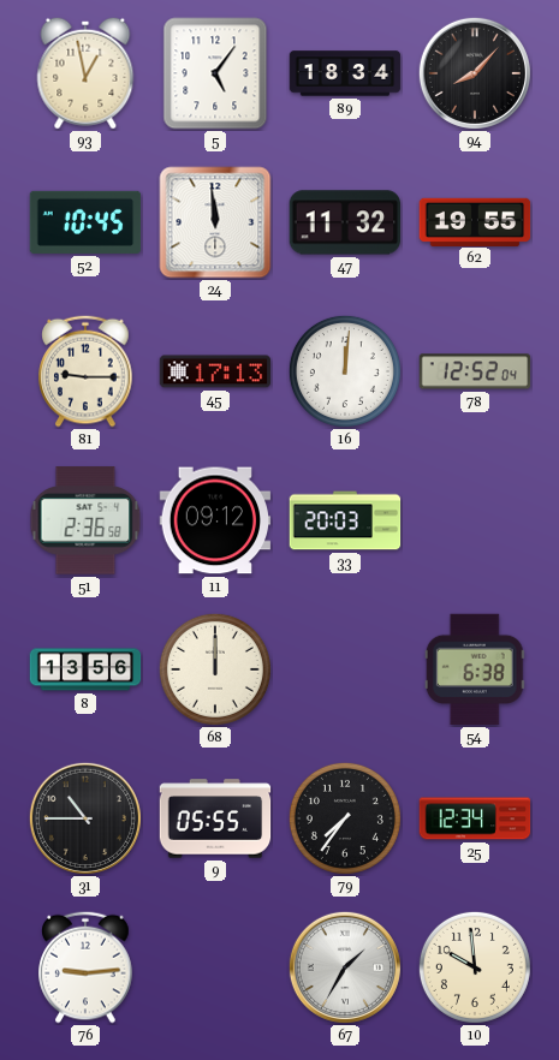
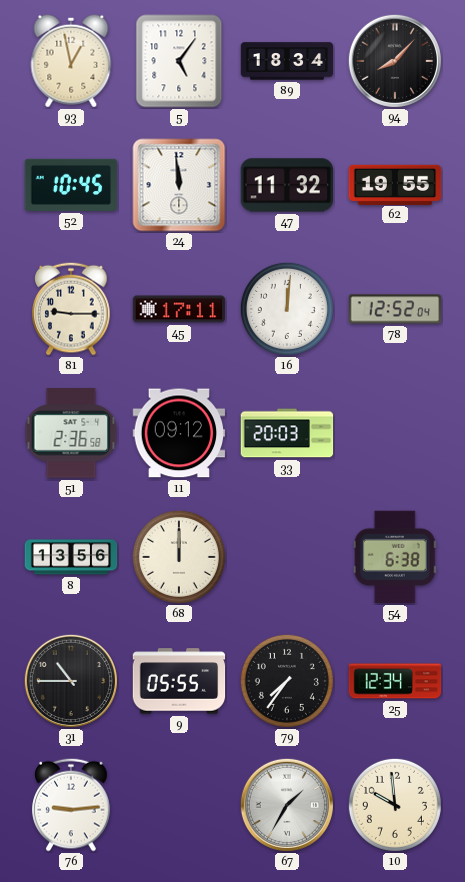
45: 17:13 -> 17:11 (179, 309)
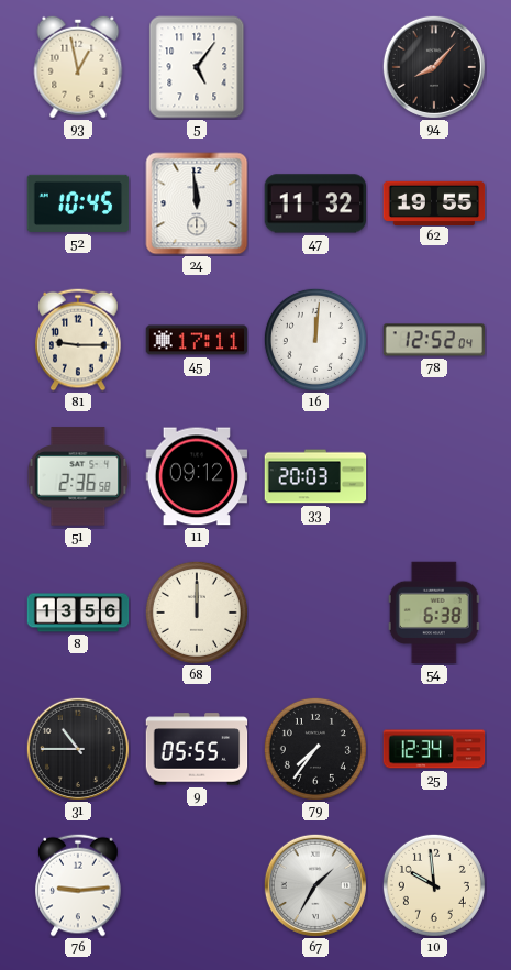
89: 18:34 -> none (287, 61)
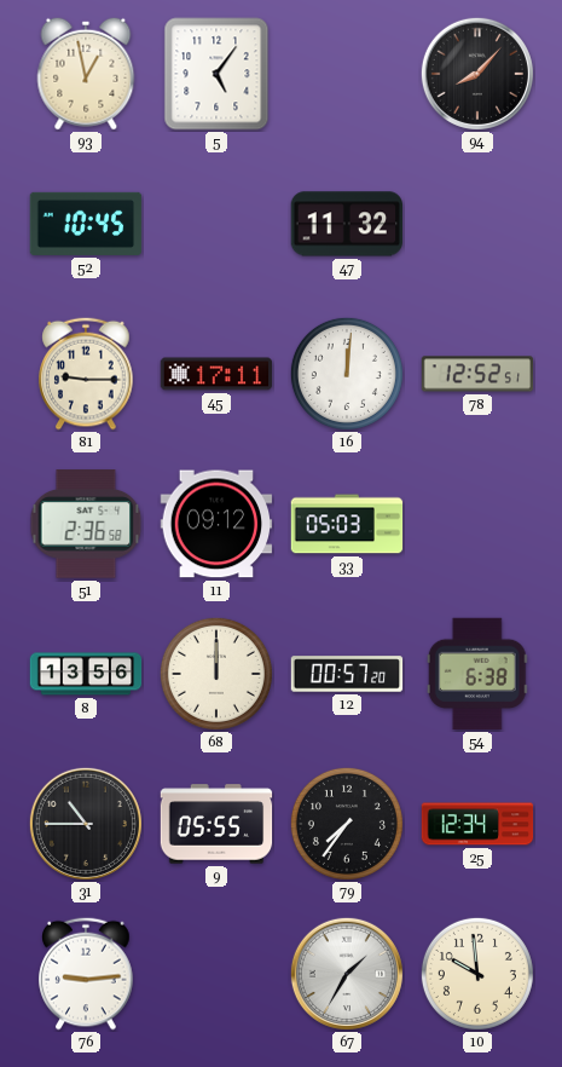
24: 11:59 -> none (197, 203)
62: 19:55 -> none (434, 202)
78: 12:52:04 -> 12:52:51 (477, 374)
33: 20:03 -> 05:03 (347, 524)
12: none -> 00:57 (347, 674)
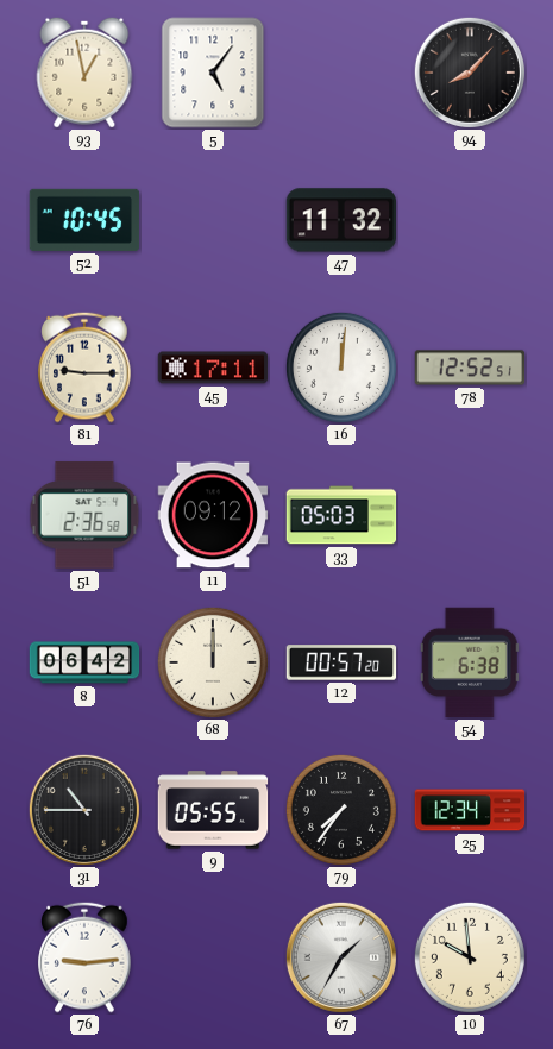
8: 13:56 -> 06:42 (84, 662)
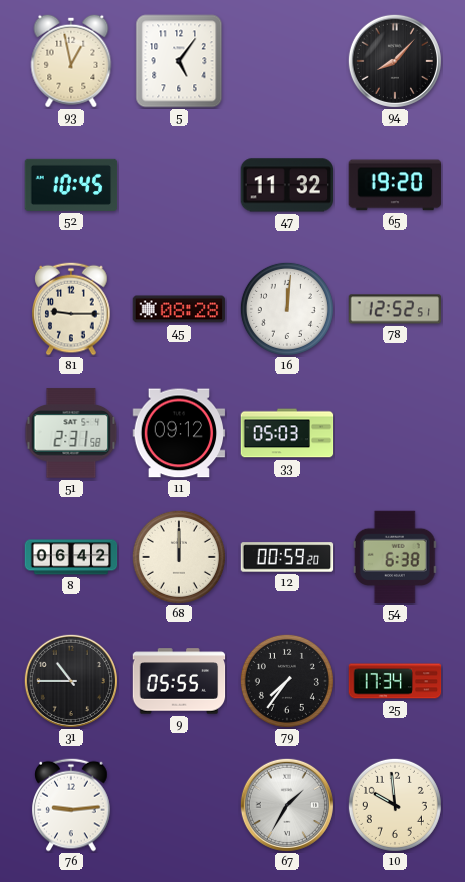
65: none -> 19:20 (395, 185)
45: 17:11 -> 08:28 (179, 309)
51: 2:36 -> 2:31 (71, 433)
12: 00:57 -> 00:59 (287, 557)
25: 12:34 -> 17:34 (395, 681)
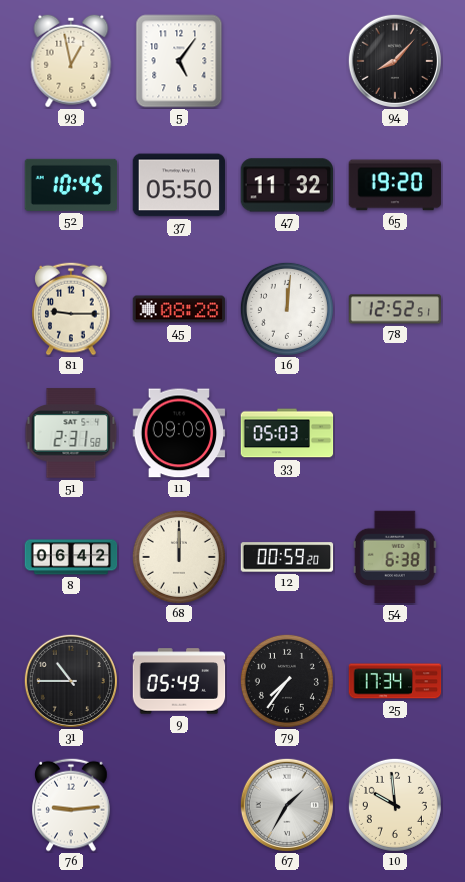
37: none -> 05:50 (179, 185)
11: 09:12 -> 09:09 (179, 433)
9: 05:55 -> 05:49 (179, 681)
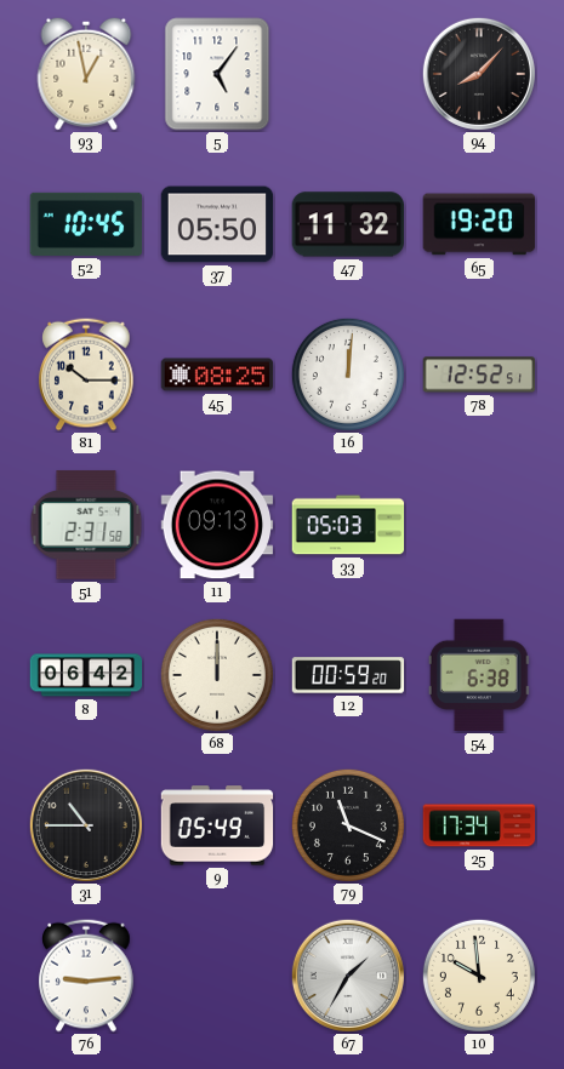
81: 9:15 -> 10:15 (86, 375)
45: 08:28 -> 08:25 (217, 375)
11: 09:09 -> 09:13 (217, 525)
79: 7:36 -> 11:19 (348, 825)
